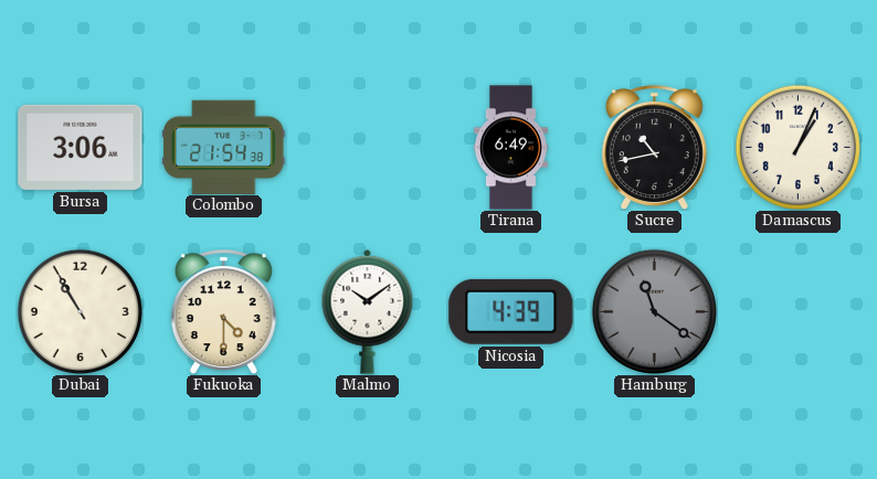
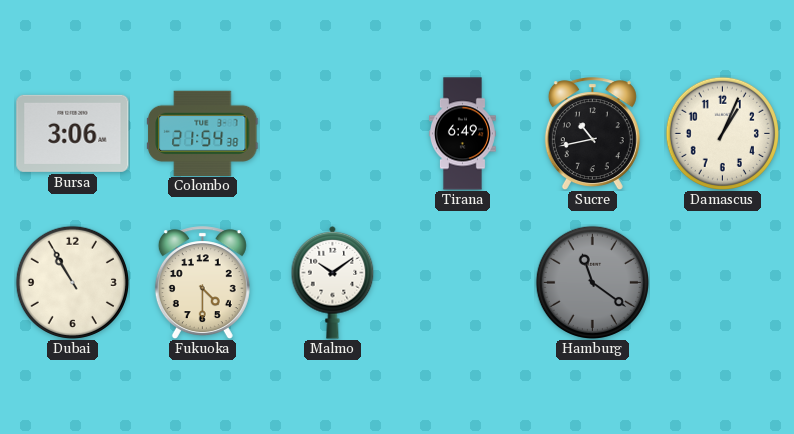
Nicosia: 4:39 -> none (511, 311)
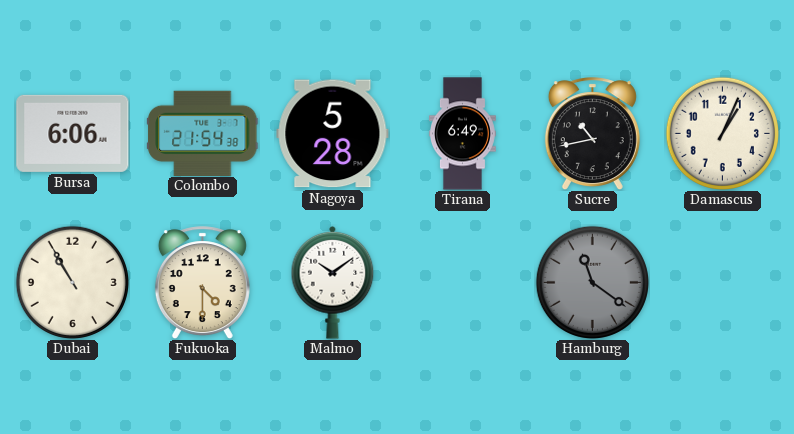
Bursa: 3:06 -> 6:06 (73, 133)
Nagoya: none -> 5:28 (333, 134)
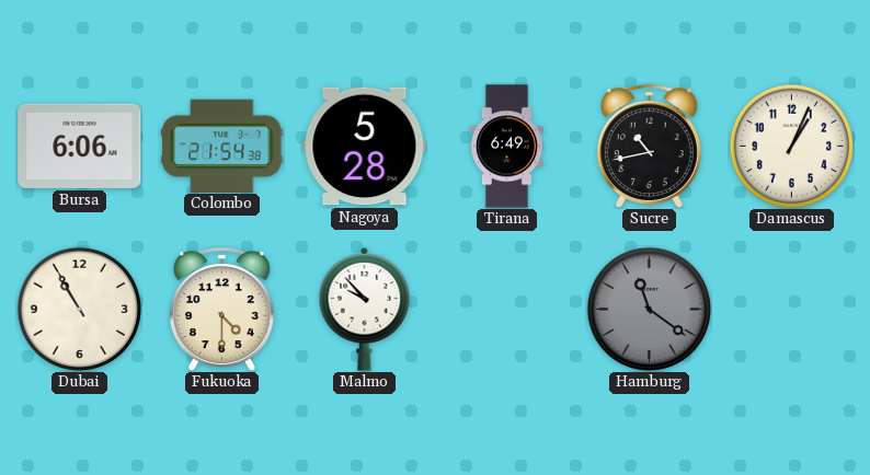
Malmo: 10:09 -> 9:53 (365, 309)
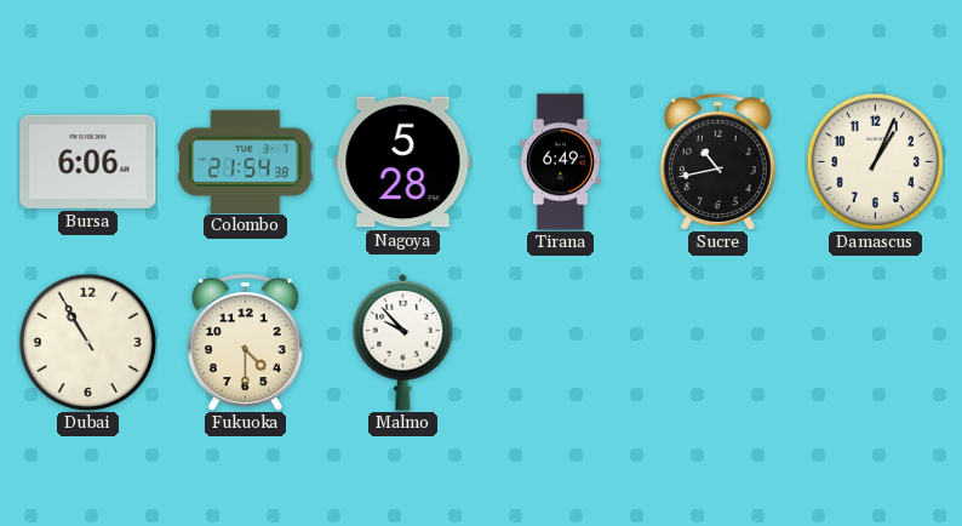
Hamburg: 11:21 -> none (649, 309)
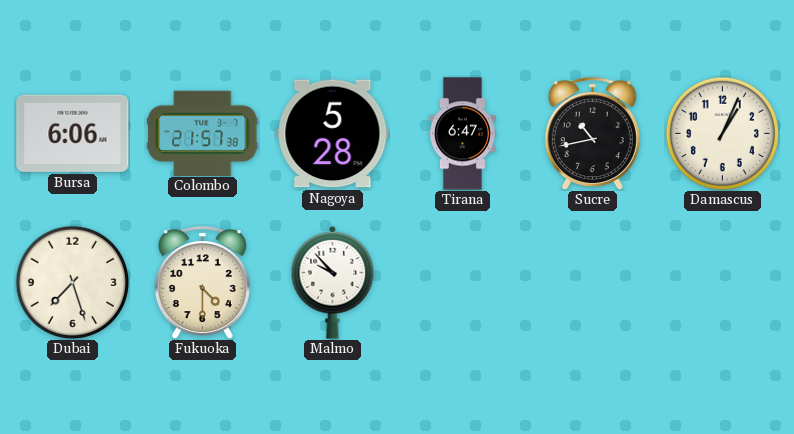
Colombo: 21:54 -> 21:57 (203, 133)
Tirana: 6:49 -> 6:47 (462, 134)
Dubai: 10:55 -> 7:27 (72, 282)
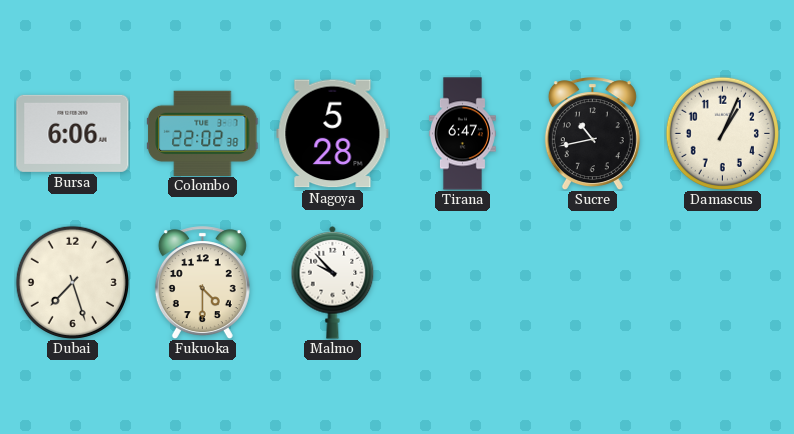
Colombo: 21:57 -> 22:02 (203, 133)
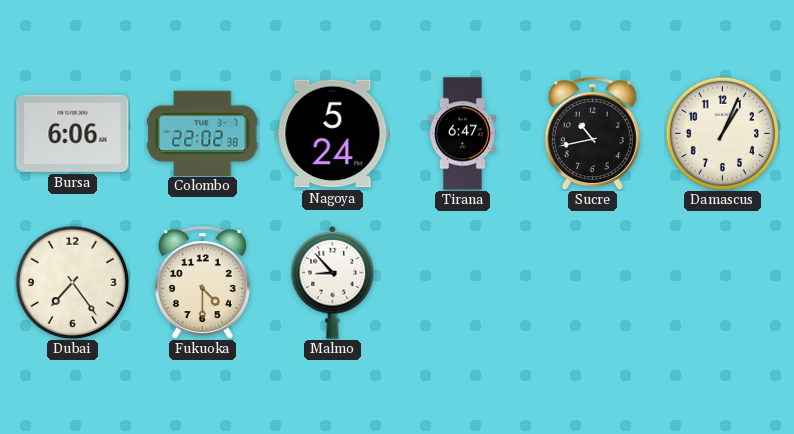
Nagoya: 5:28 -> 5:24 (333, 134)
Dubai: 7:27 -> 7:24 (72, 282)
Malmo: 9:53 -> 8:53 (333, 282)
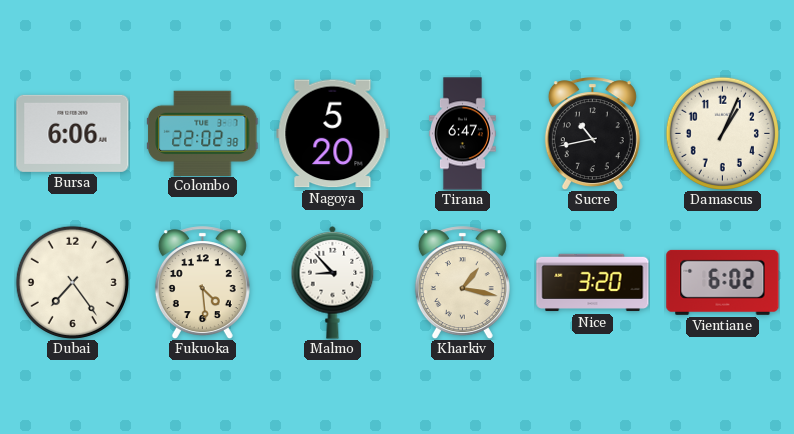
Nagoya: 5:24 -> 5:20 (333, 134)
Fukuoka: 4:30 -> 4:29 (202, 283)
Kharkiv: none -> 1:17 (462, 283)
Nice: none -> 3:20 (593, 283)
Vientiane: none -> 6:02 (723, 282)
